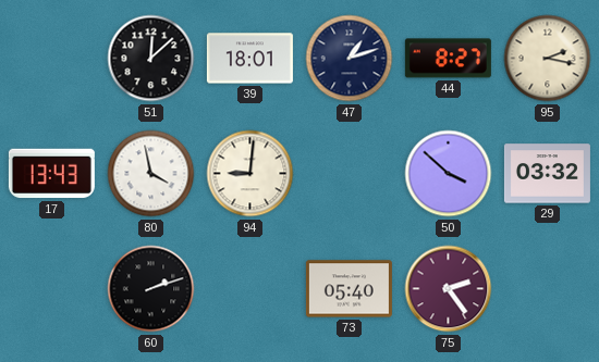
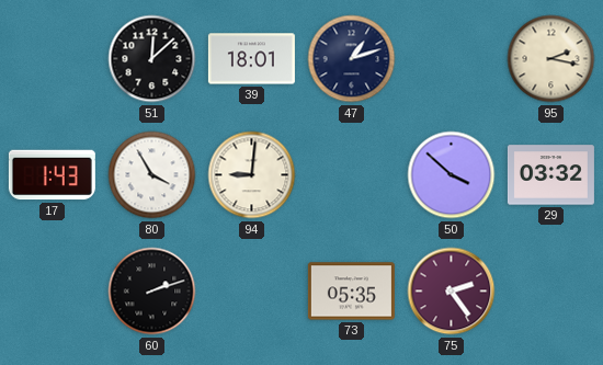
44: 8:27 -> none (448, 59)
17: 13:43 -> 1:43 (52, 175)
80: 3:58 -> 3:55 (152, 175)
73: 05:40 -> 05:35 (351, 292)
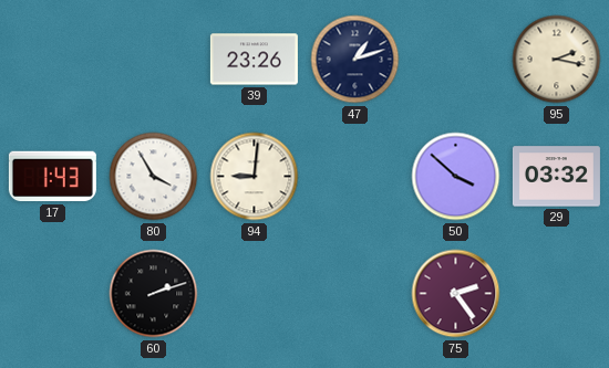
51: 12:08 -> none (152, 59)
39: 18:01 -> 23:26 (254, 60)
73: 05:35 -> none (351, 292)
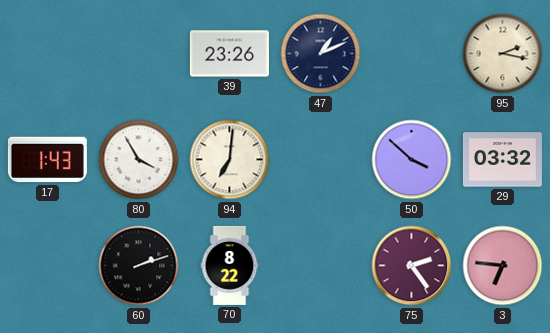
47: 1:12 -> 1:11 (321, 54)
94: 9:01 -> 7:01 (230, 160)
70: none -> 8:22 (230, 265)
3: none -> 6:46 (503, 266)
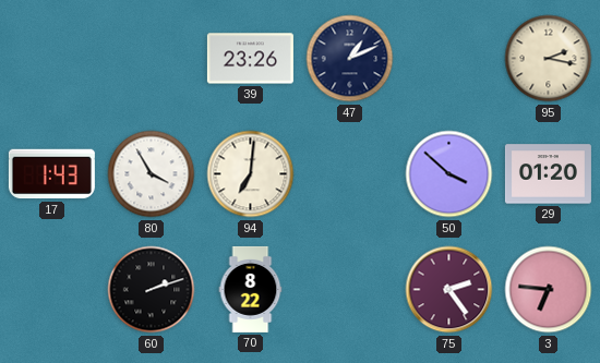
29: 03:32 -> 01:20 (548, 174)
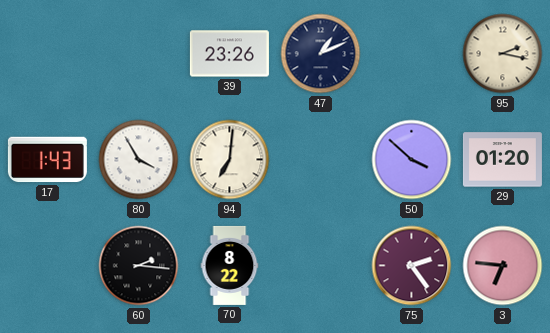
60: 2:12 -> 2:16 (139, 266)
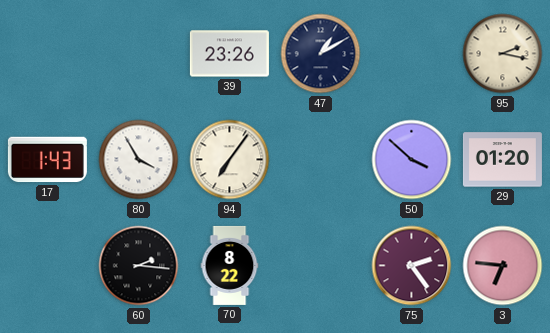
47: 1:11 -> 1:10 (321, 54)
94: 7:01 -> 7:06 (230, 160)
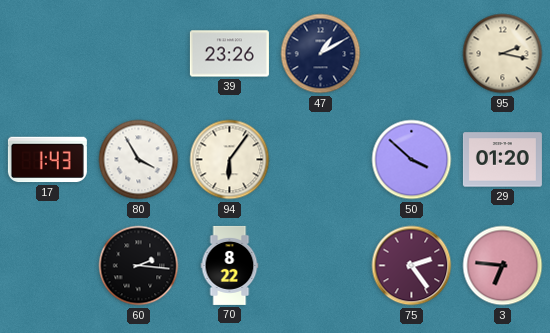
94: 7:06 -> 6:06 (230, 160)
